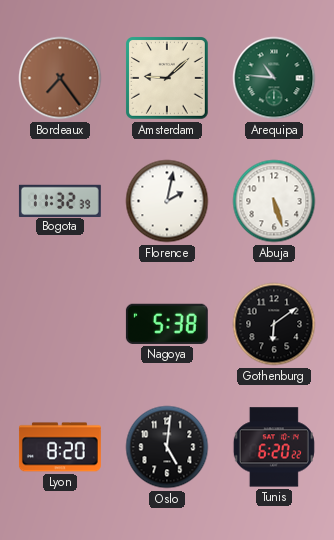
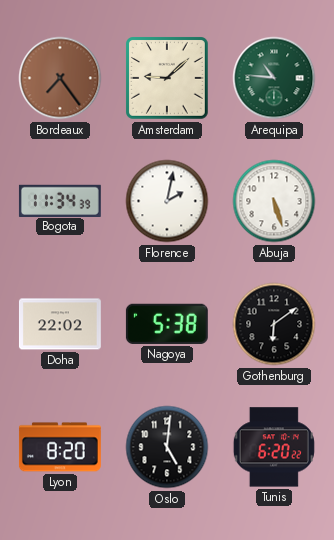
Bogota: 11:32 -> 11:34 (60, 200)
Doha: none -> 22:02 (60, 324)
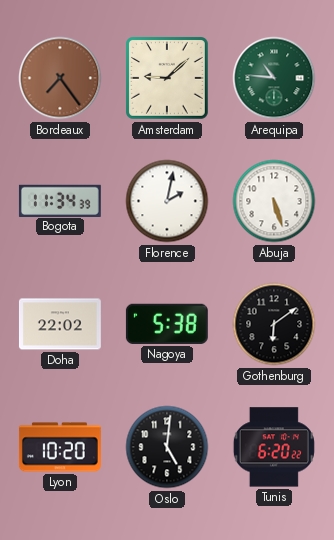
Lyon: 8:20 -> 10:20 (60, 447)
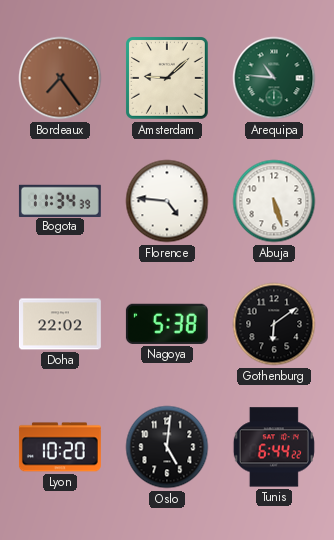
Florence: 2:02 -> 4:46 (167, 201)
Tunis: 6:20 -> 6:44 (274, 447)
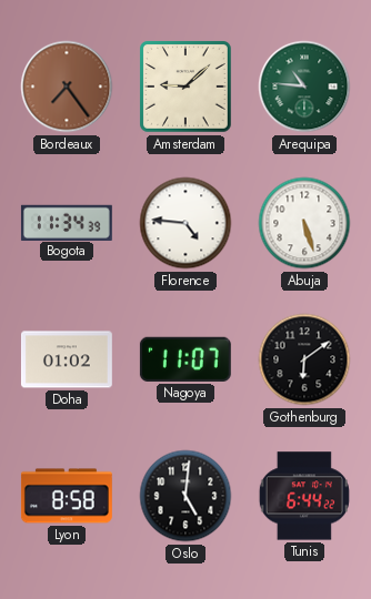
Doha: 22:02 -> 01:02 (67, 359)
Nagoya: 5:38 -> 11:07 (185, 359)
Lyon: 10:20 -> 8:58 (67, 496)
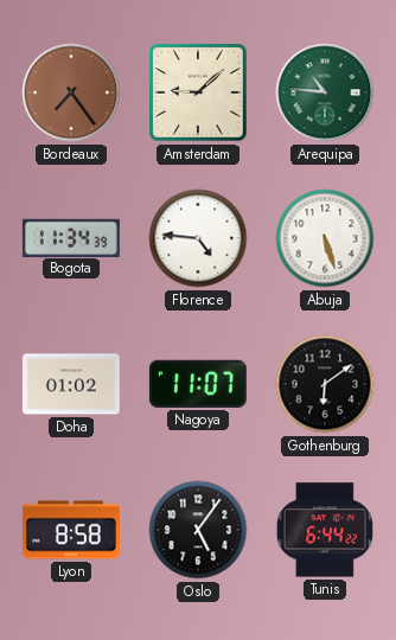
Oslo: 5:01 -> 5:06 (198, 530)
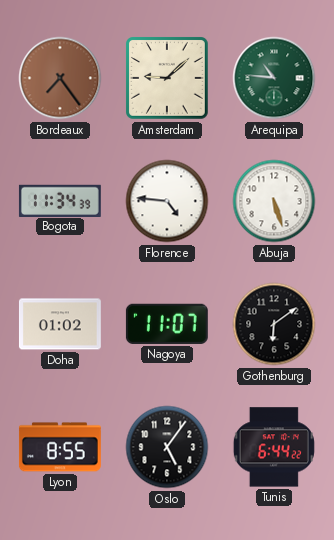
Lyon: 8:58 -> 8:55 (60, 447)
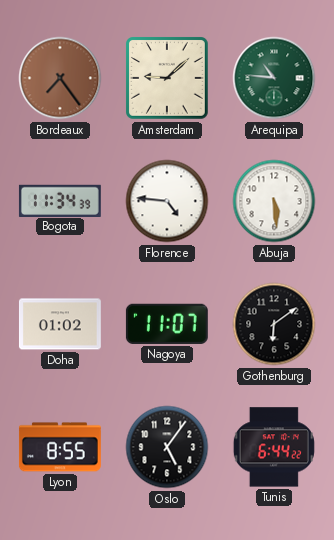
Abuja: 5:27 -> 5:29 (274, 201)
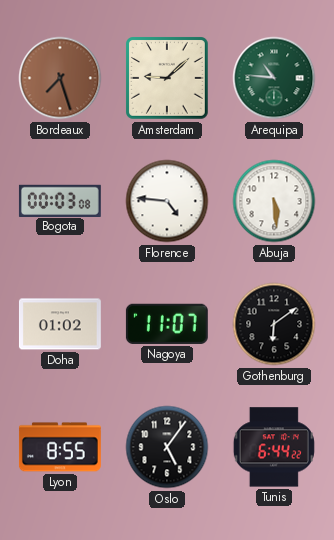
Bordeaux: 7:24 -> 7:27 (60, 78)
Bogota: 11:34 -> 00:03 (60, 200)
